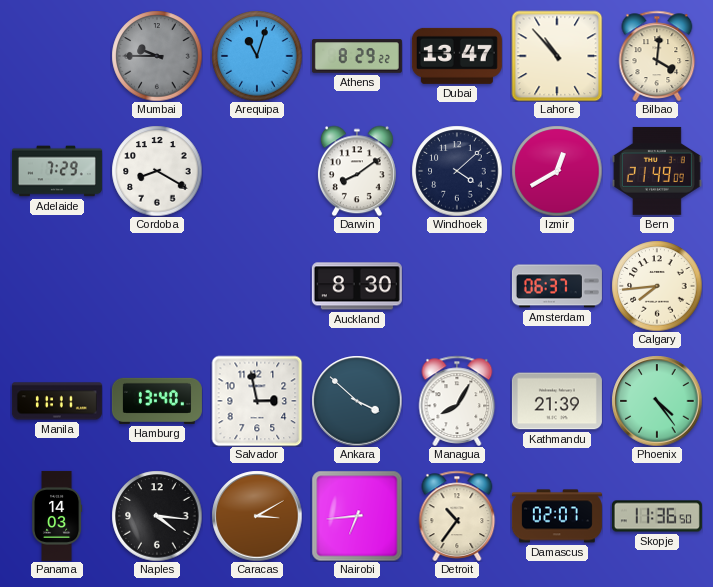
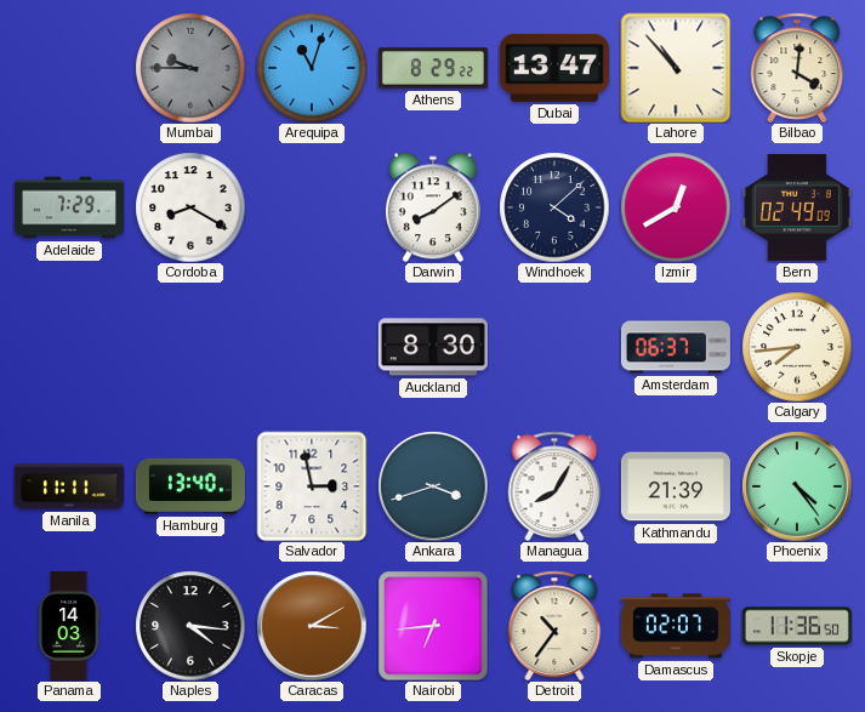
Bern: 21:49 -> 02:49 (797, 207)
Ankara: 3:52 -> 3:42 (433, 486)
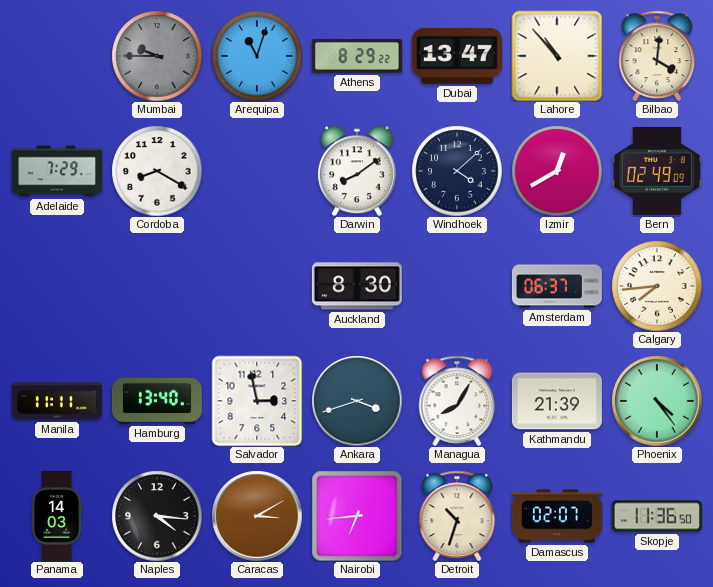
Detroit: 10:36 -> 10:33 (457, 515)
